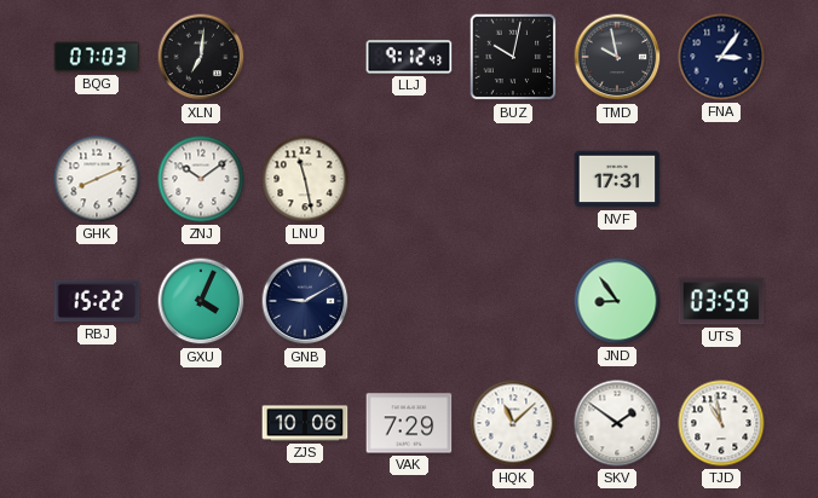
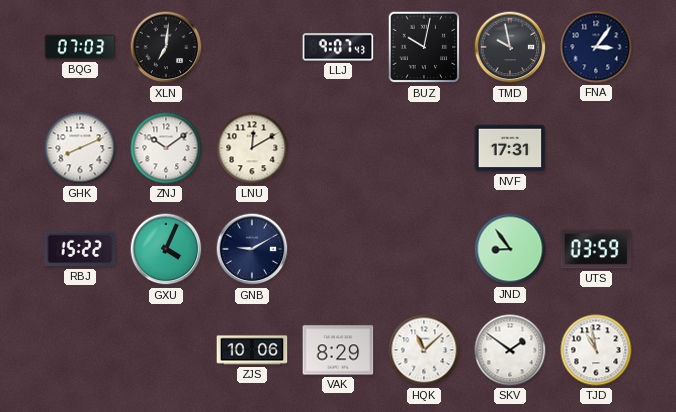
LLJ: 9:12 -> 9:07 (338, 47)
LNU: 11:28 -> 12:10 (252, 148)
VAK: 7:29 -> 8:29 (338, 350)
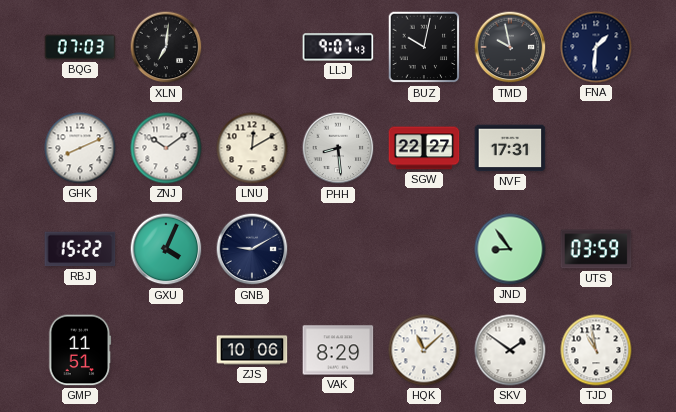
FNA: 3:06 -> 1:31 (596, 47)
PHH: none -> 8:29 (338, 148)
SGW: none -> 22:27 (424, 148)
GMP: none -> 11:51 (80, 350)
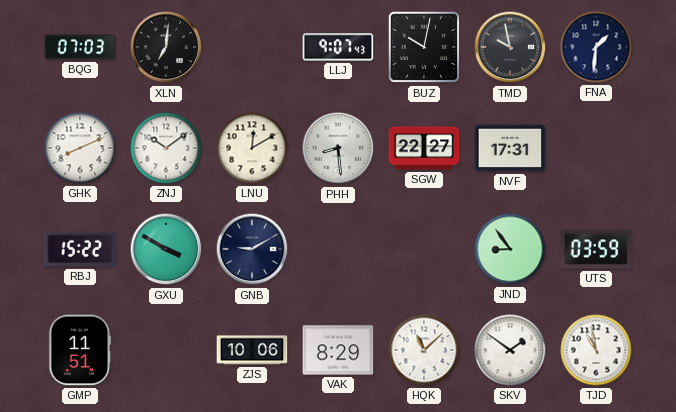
GXU: 4:04 -> 3:50 (166, 249)
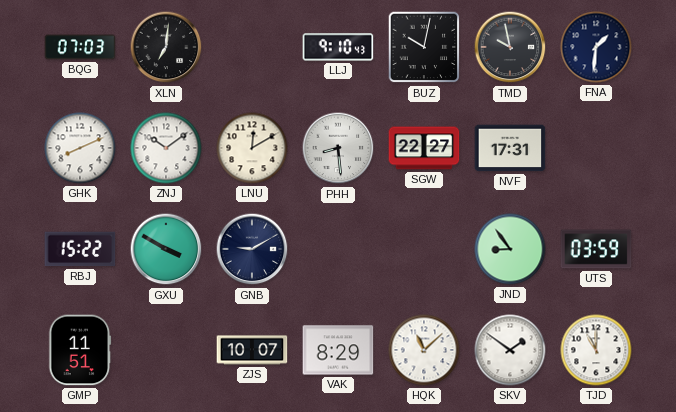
LLJ: 9:07 -> 9:10 (338, 47)
ZJS: 10:06 -> 10:07 (252, 350)
TJD: 10:58 -> 11:00 (596, 350)
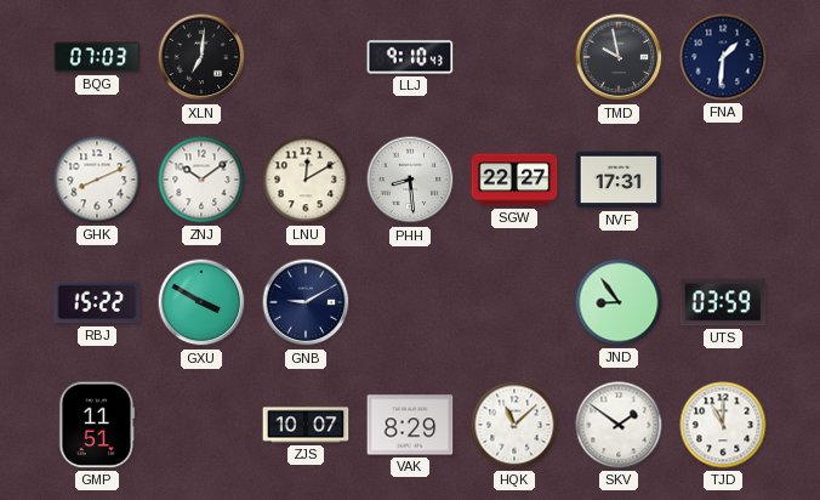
BUZ: 10:02 -> none (424, 47)
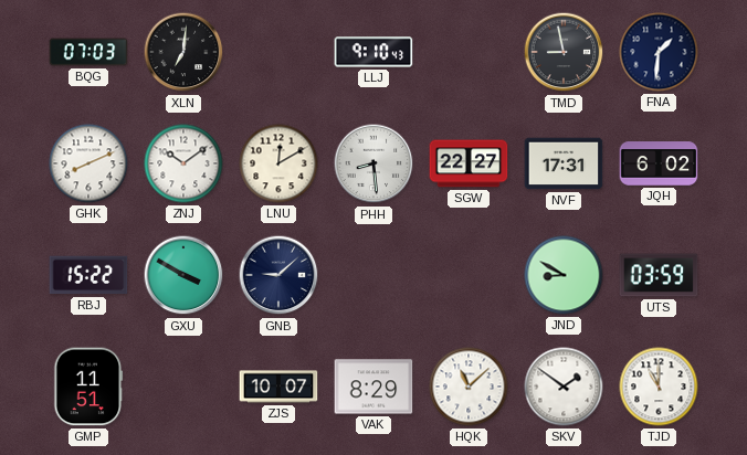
TMD: 9:58 -> 8:58 (564, 52)
JQH: none -> 6:02 (659, 163)
GNB: 9:10 -> 9:08 (278, 275)
JND: 8:54 -> 8:50 (564, 275)
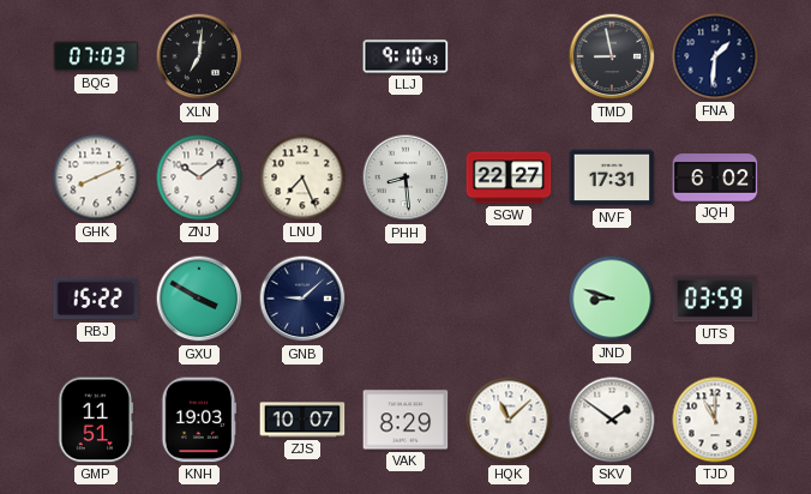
LNU: 12:10 -> 7:26 (302, 177)
JND: 8:50 -> 8:48 (612, 299)
KNH: none -> 19:03 (199, 420)
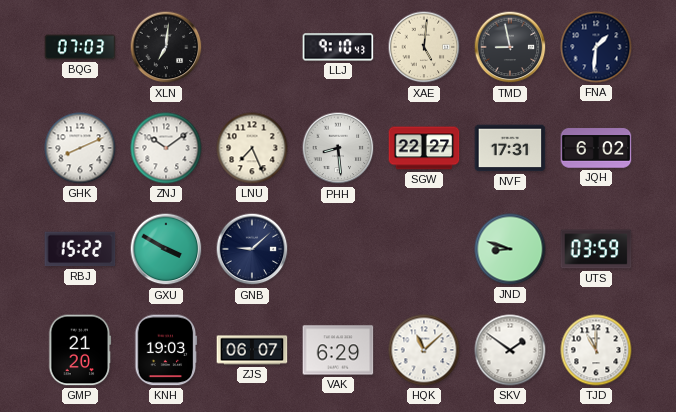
XAE: none -> 5:01 (424, 47)
GMP: 11:51 -> 21:20 (80, 350)
ZJS: 10:07 -> 06:07 (252, 350)
VAK: 8:29 -> 6:29 (338, 350)
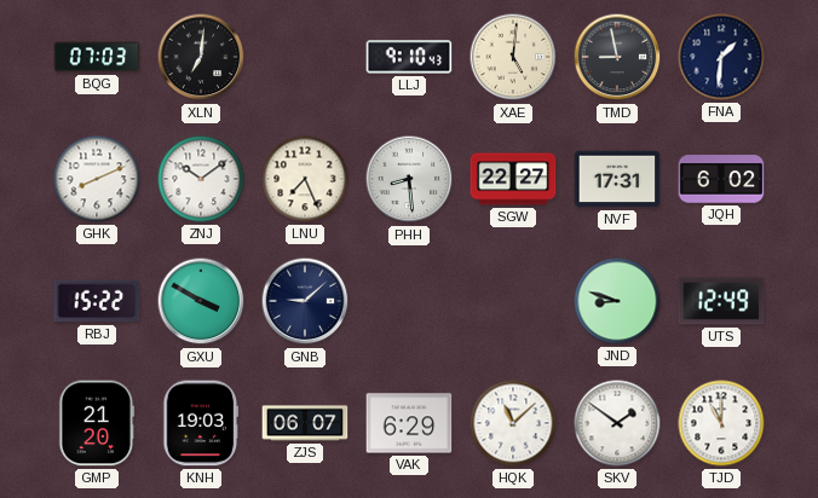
UTS: 03:59 -> 12:49 (721, 301)
